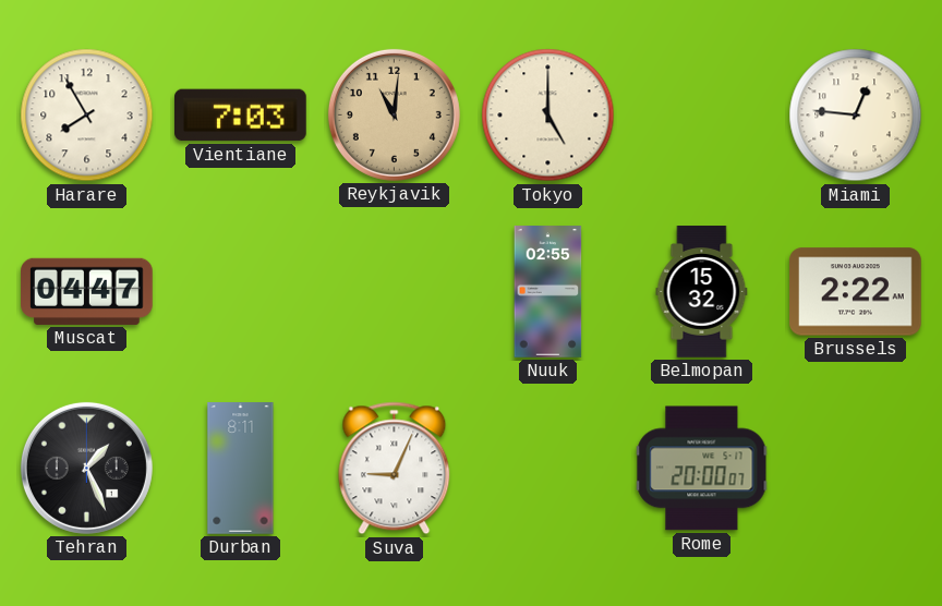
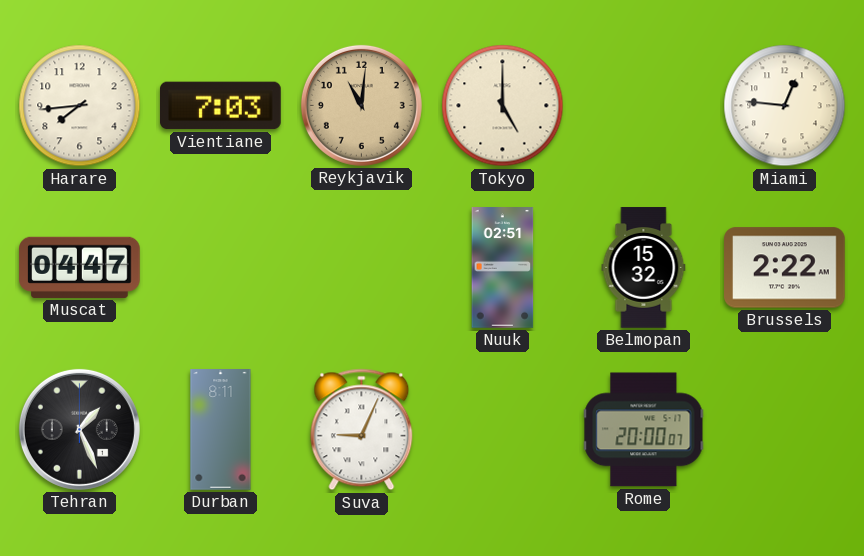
Harare: 7:55 -> 7:44 (80, 106)
Nuuk: 02:55 -> 02:51 (503, 268)
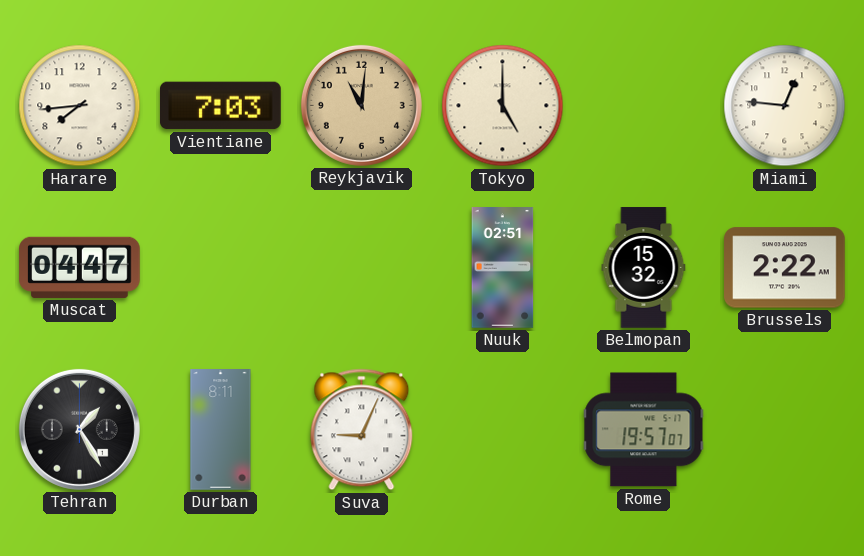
Tehran: 1:26 -> 1:25 (79, 429)
Rome: 20:00 -> 19:57 (644, 430)
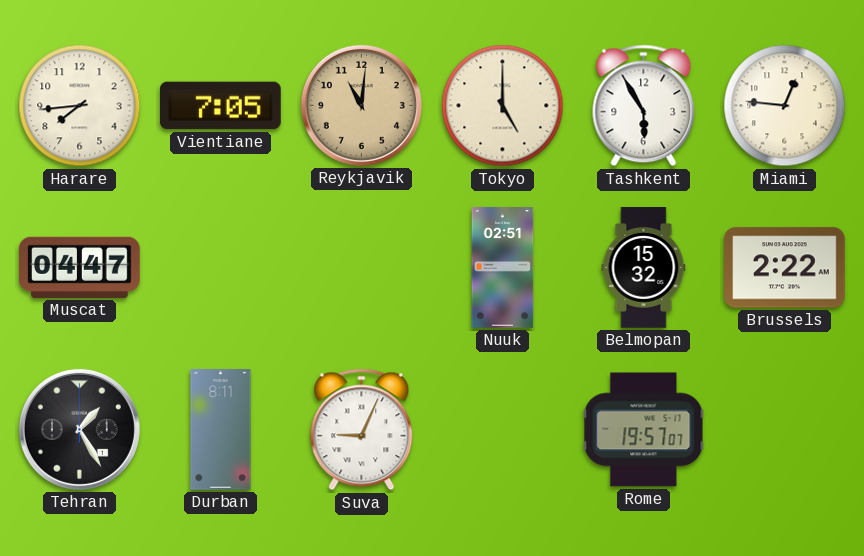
Vientiane: 7:03 -> 7:05 (221, 106)
Tashkent: none -> 5:55 (644, 106)
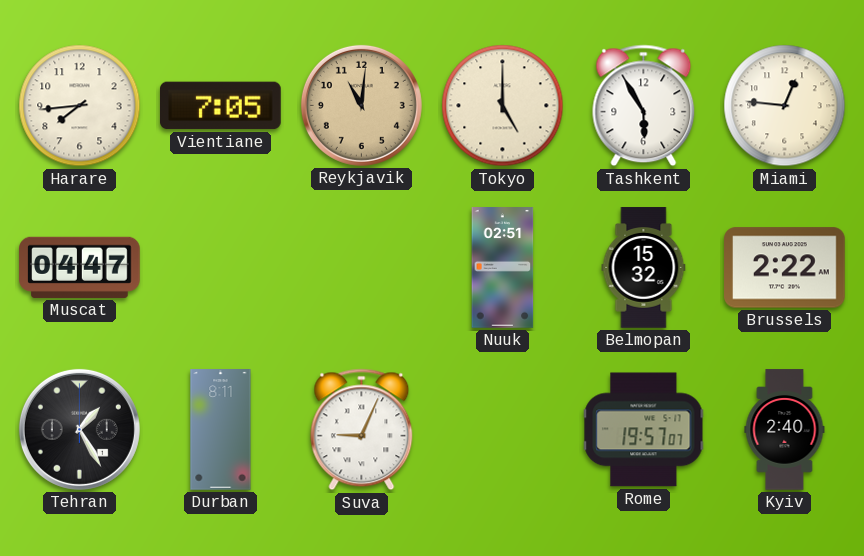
Kyiv: none -> 2:40 (785, 430)
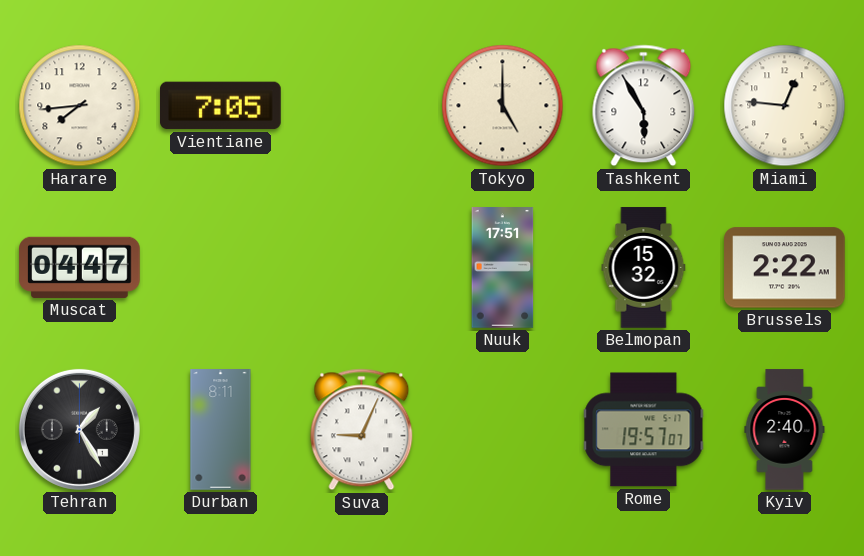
Reykjavik: 11:01 -> none (361, 105)
Nuuk: 02:51 -> 17:51 (503, 268)
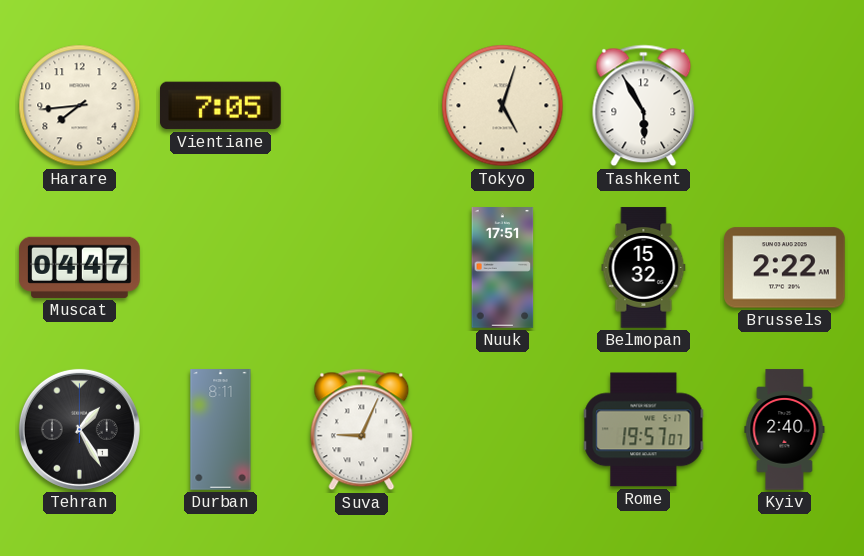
Tokyo: 5:00 -> 5:03 (503, 106)
Miami: 12:46 -> none (785, 106)
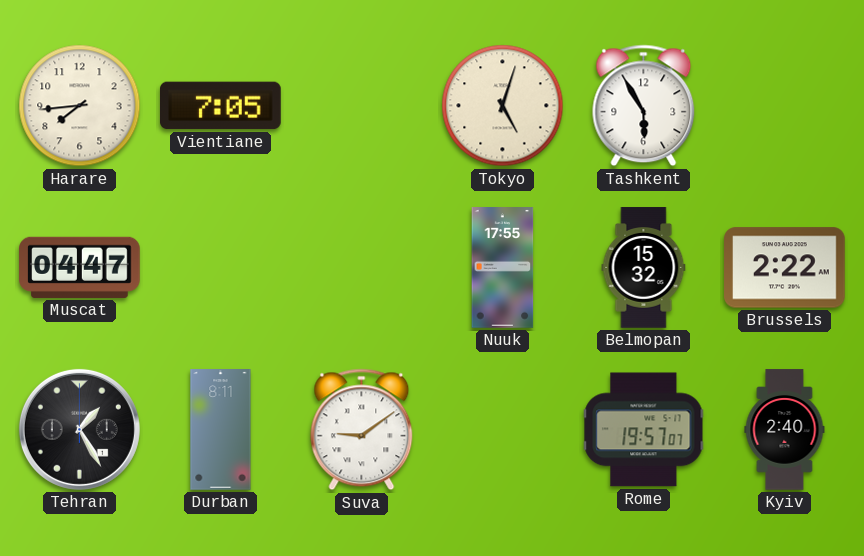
Nuuk: 17:51 -> 17:55 (503, 268)
Suva: 9:04 -> 9:09 (362, 430)
